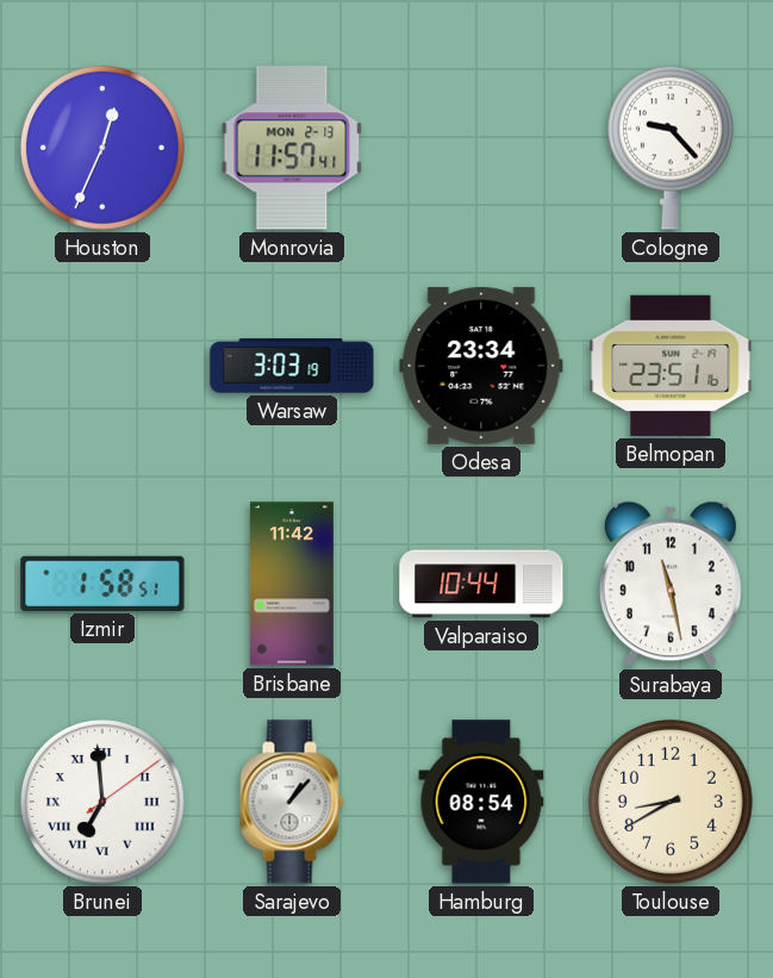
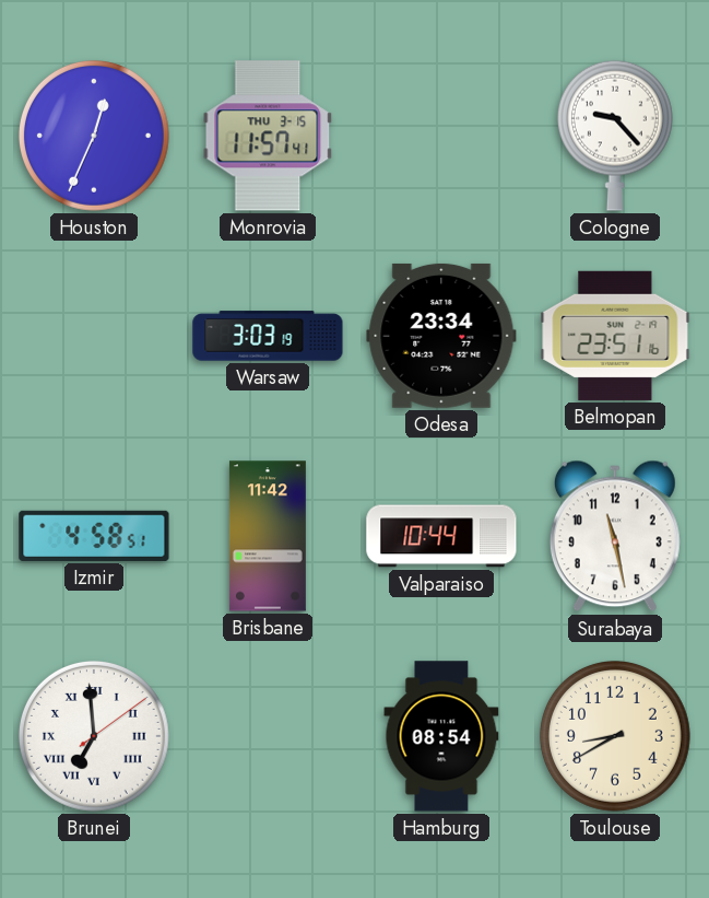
Monrovia date: MON 2-13 -> THU 3-15 (268, 136)
Izmir: 1:58 -> 4:58 (94, 536)
Sarajevo: 1:07 -> none (292, 802)
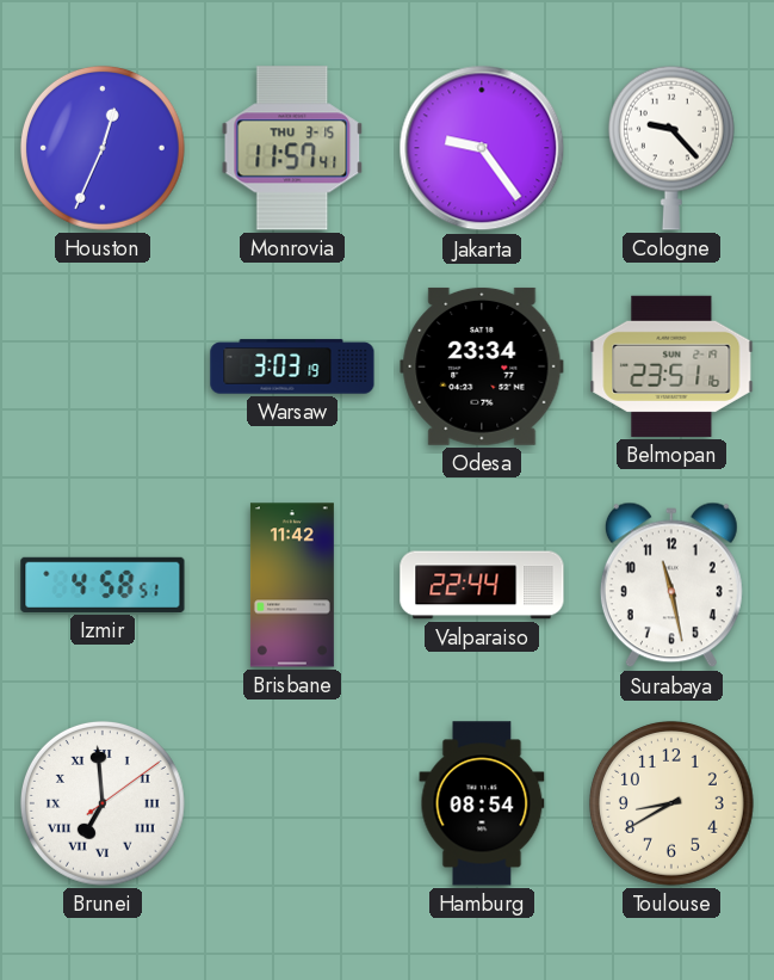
Jakarta: none -> 9:24 (482, 148)
Valparaiso: 10:44 -> 22:44 (482, 585)
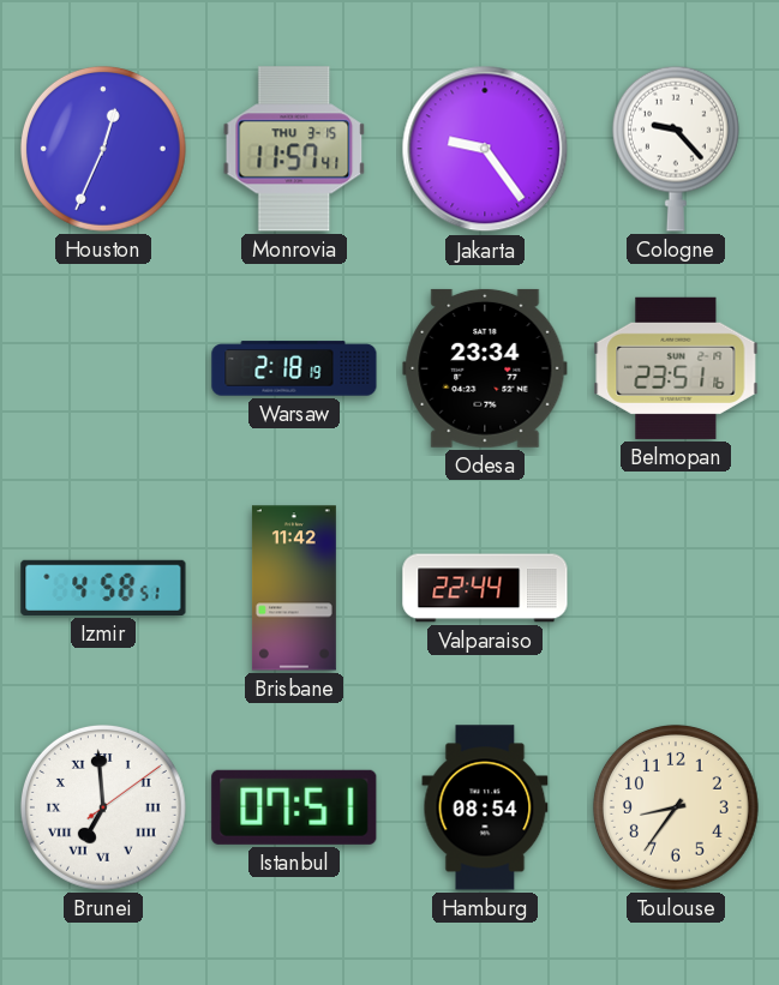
Warsaw: 3:03 -> 2:18 (294, 368)
Surabaya: 11:28 -> none (671, 585)
Istanbul: none -> 07:51 (294, 807)
Toulouse: 8:40 -> 8:36 (676, 807)
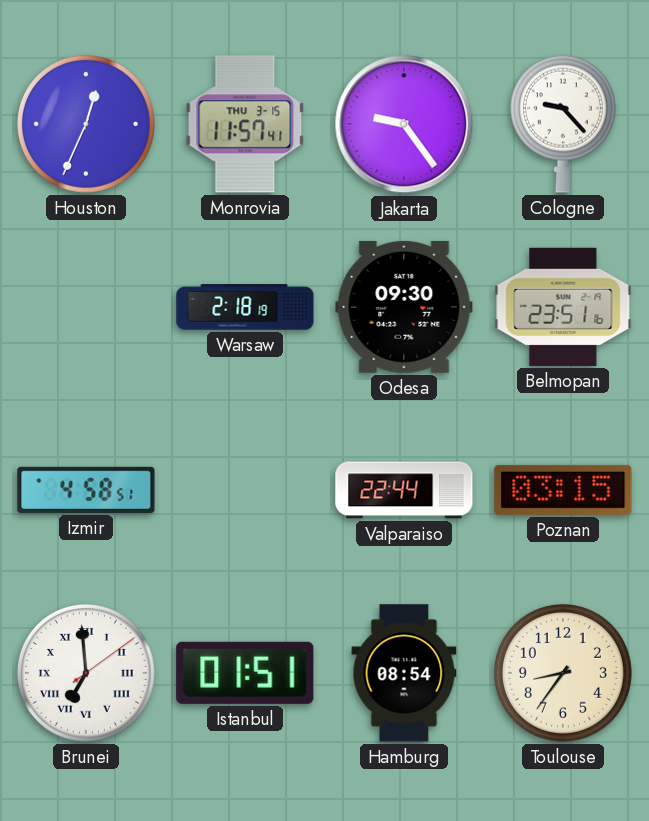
Odesa: 23:34 -> 09:30 (404, 307)
Brisbane: 11:42 -> none (294, 588)
Poznan: none -> 03:15 (563, 490)
Istanbul: 07:51 -> 01:51 (245, 673)
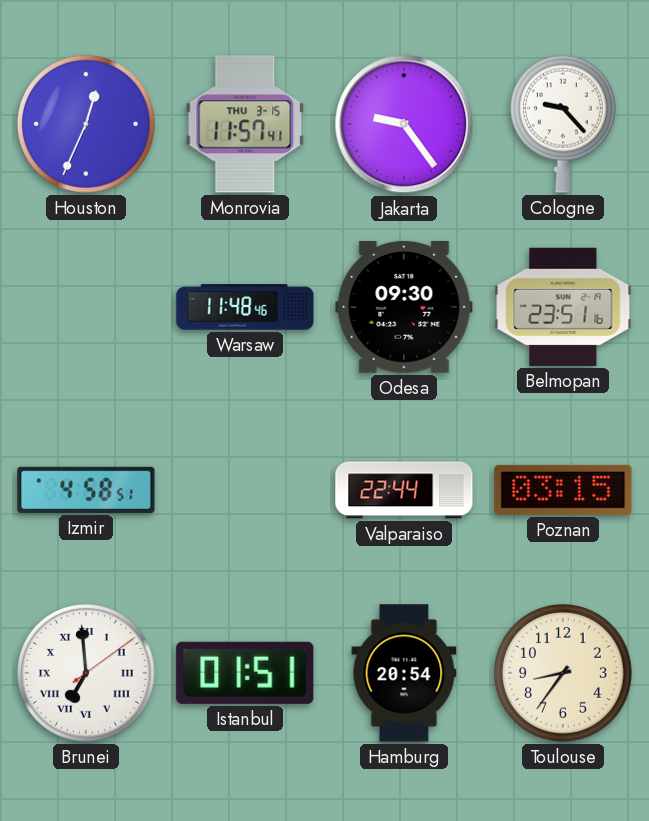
Warsaw: 2:18 -> 11:48 (245, 307)
Hamburg: 08:54 -> 20:54 (404, 673)
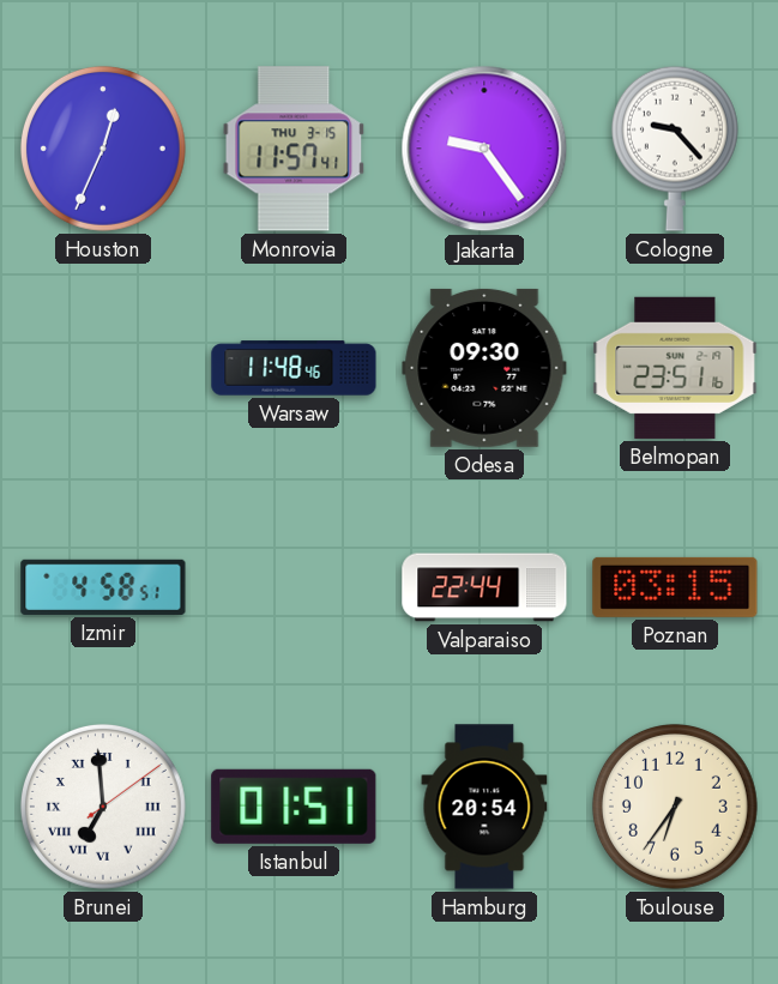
Toulouse: 8:36 -> 6:36 (675, 807)
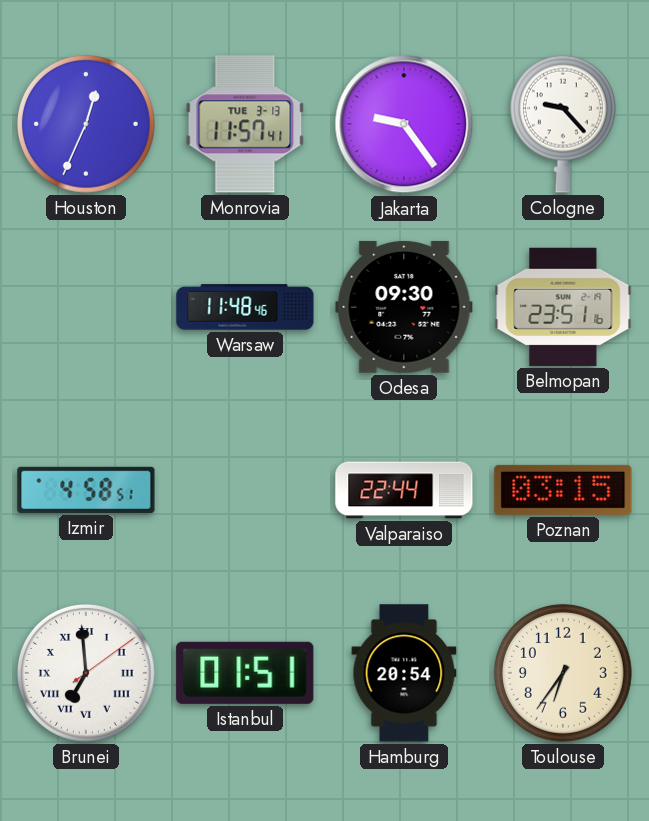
Monrovia date: THU 3-15 -> TUE 3-13 (245, 124)
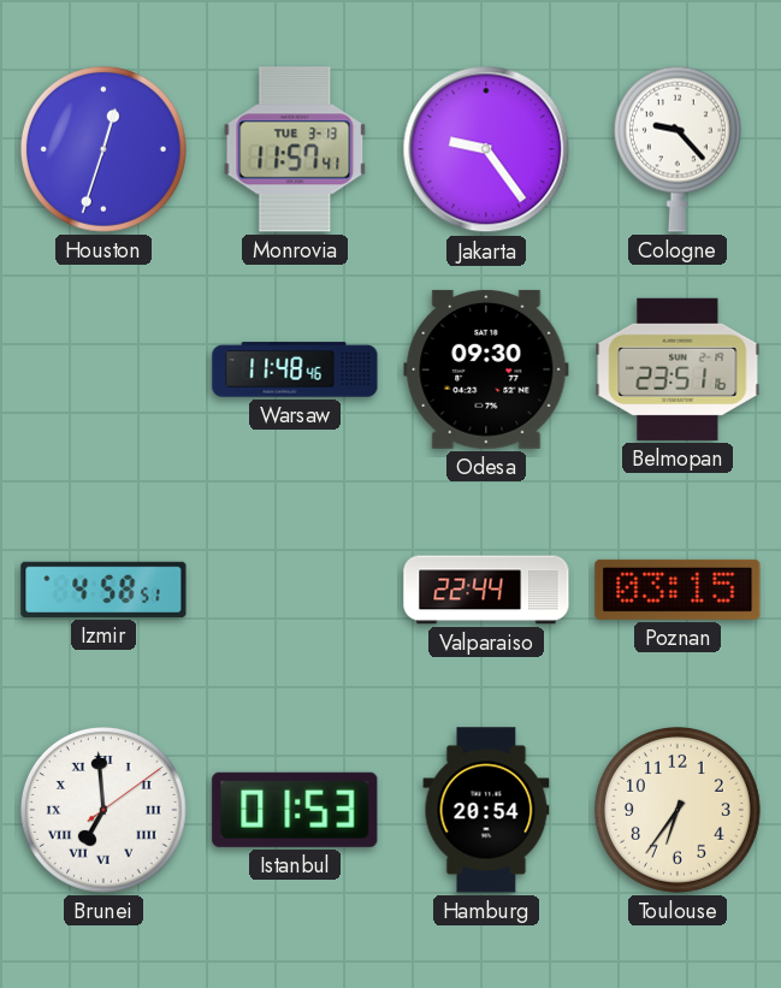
Houston: 12:34 -> 12:33 (103, 149)
Istanbul: 01:51 -> 01:53 (295, 810)
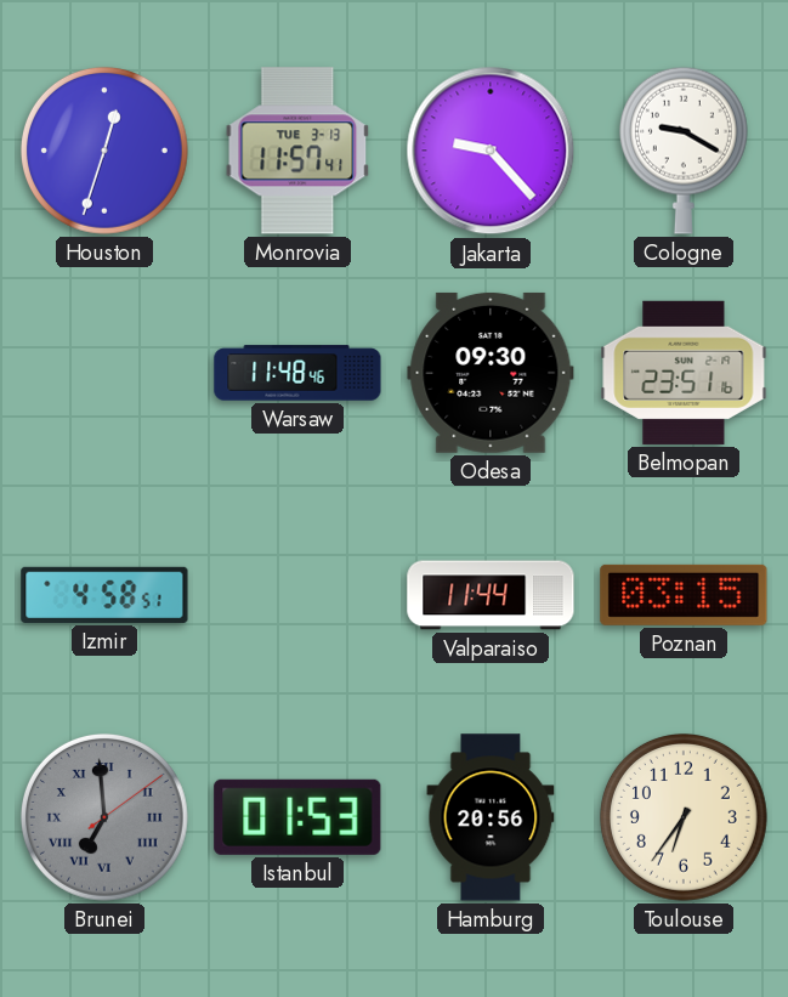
Jakarta: 9:24 -> 9:23 (491, 151)
Cologne: 9:23 -> 9:20 (684, 151)
Valparaiso: 22:44 -> 11:44 (491, 595)
Brunei dial: white -> grey (104, 817)
Hamburg: 20:54 -> 20:56 (491, 817)
